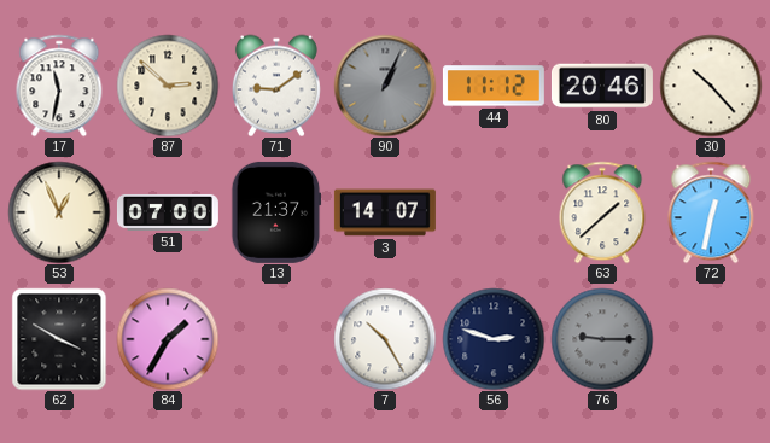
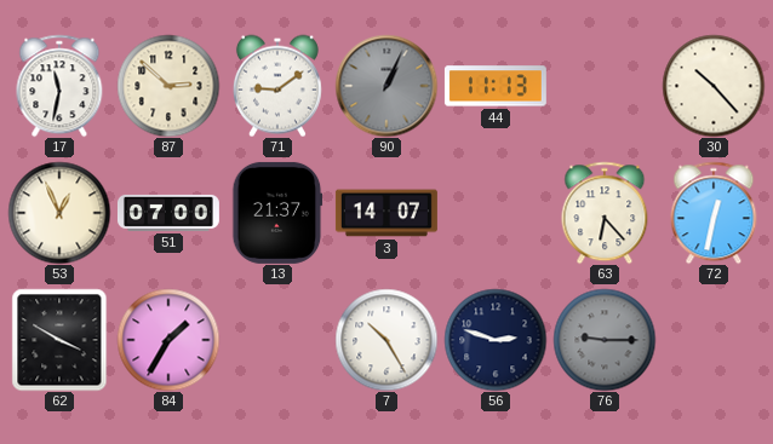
44: 11:12 -> 11:13 (496, 86)
80: 20:46 -> none (602, 86)
63: 1:38 -> 6:23 (605, 213)
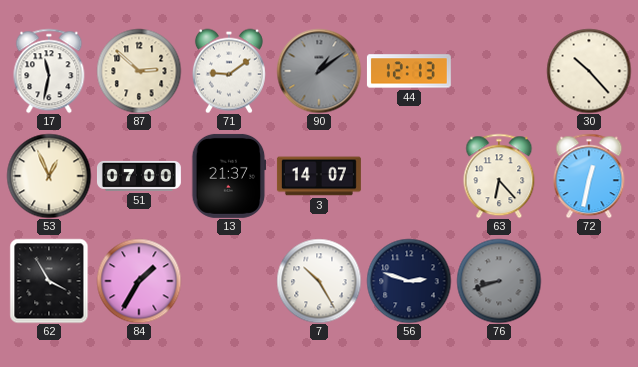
90: 1:04 -> 1:09 (319, 71)
44: 11:13 -> 12:13 (409, 71)
62: 3:50 -> 3:55 (49, 281)
76: 9:15 -> 8:42 (499, 281)
